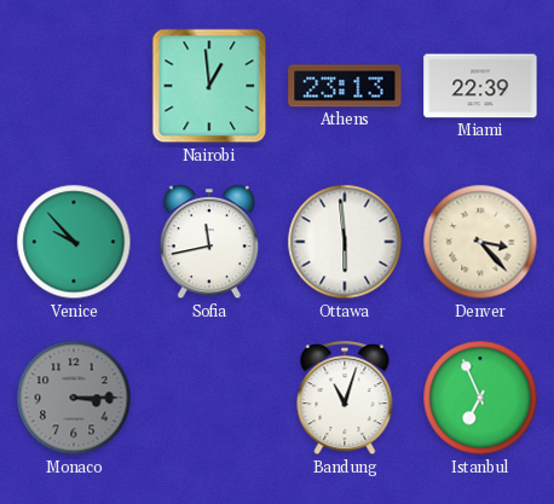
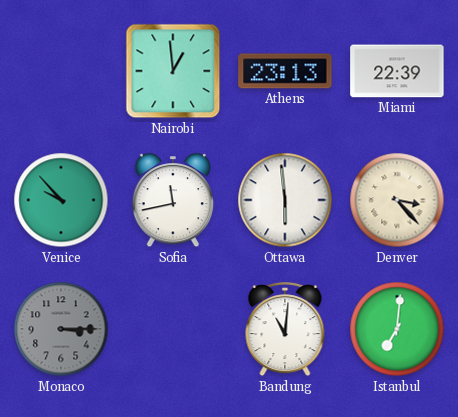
Bandung: 11:03 -> 11:01 (285, 330)
Istanbul: 6:56 -> 7:01 (397, 329)
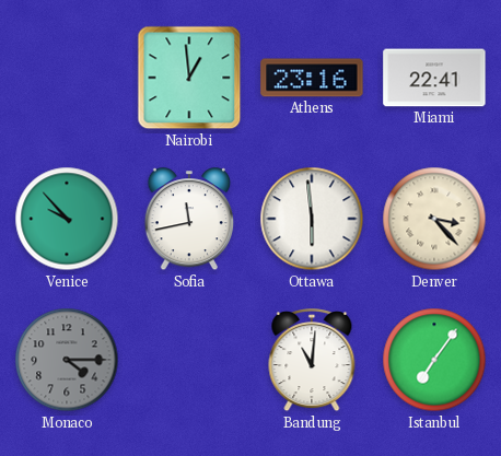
Athens: 23:13 -> 23:16 (312, 78)
Miami: 22:39 -> 22:41 (434, 78)
Monaco: 3:15 -> 4:15 (67, 360)
Istanbul: 7:01 -> 7:06 (434, 360)
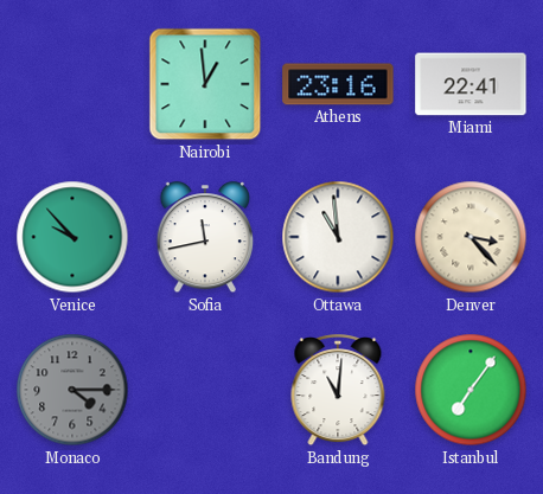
Ottawa: 5:59 -> 10:59 (338, 237)
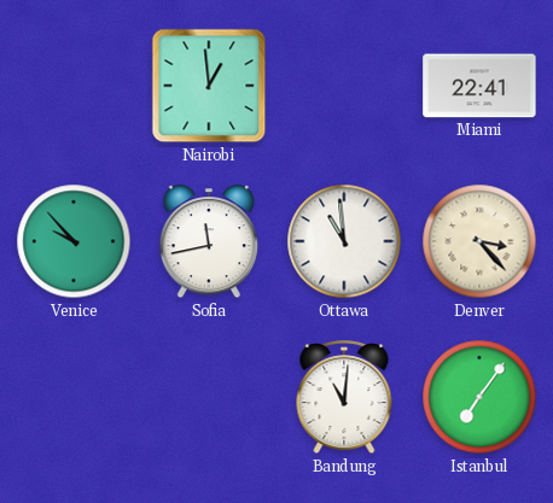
Athens: 23:16 -> none (338, 84)
Monaco: 4:15 -> none (72, 390)
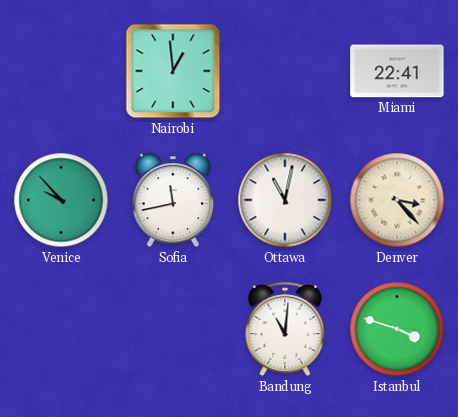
Ottawa: 10:59 -> 11:02 (285, 200)
Istanbul: 7:06 -> 3:48 (397, 329)
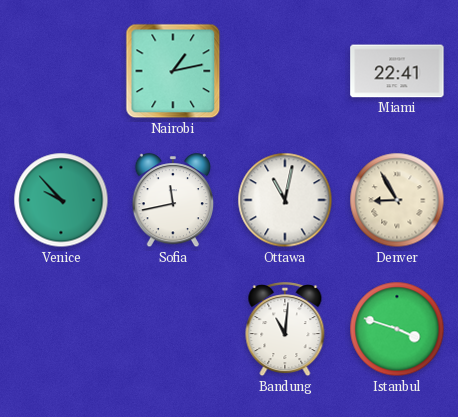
Nairobi: 12:59 -> 1:13 (173, 71)
Denver: 3:23 -> 8:55 (397, 200)
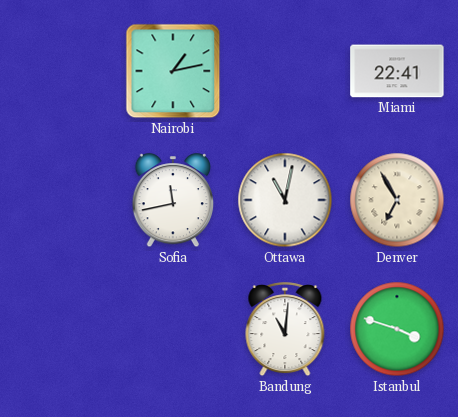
Venice: 9:53 -> none (61, 200)
Denver: 8:55 -> 6:55 (397, 200)
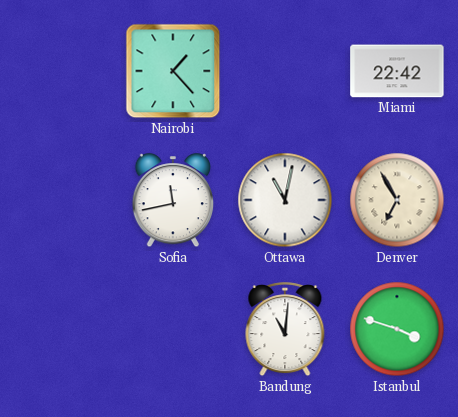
Nairobi: 1:13 -> 1:23 (173, 71)
Miami: 22:41 -> 22:42 (397, 71)
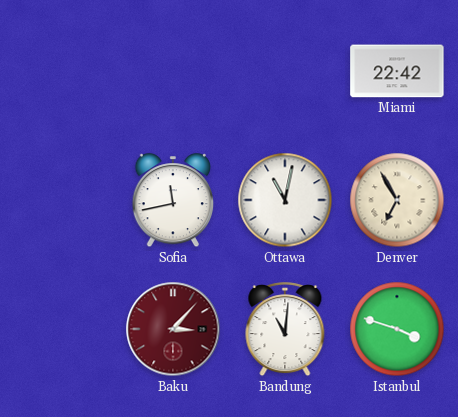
Nairobi: 1:23 -> none (173, 71)
Baku: none -> 3:07 (173, 329)
